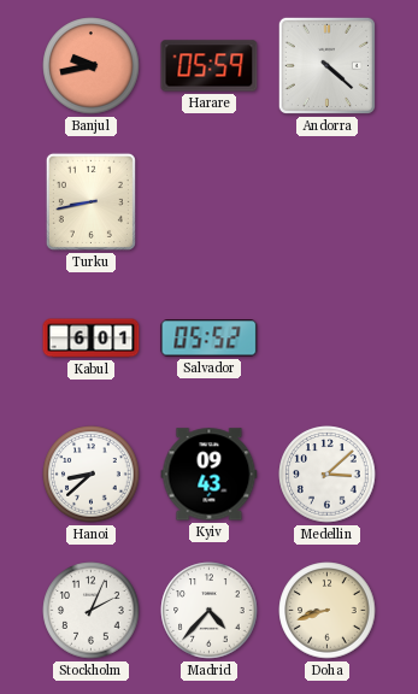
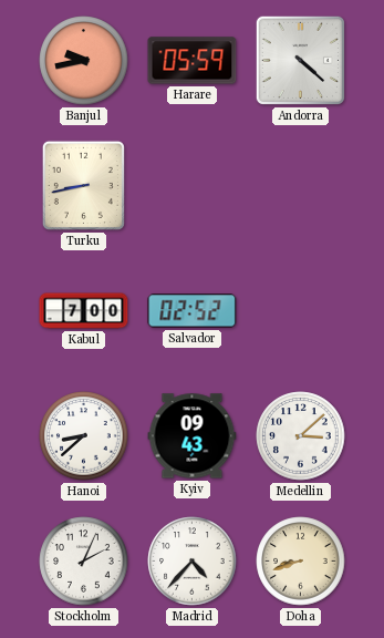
Kabul: 6:01 -> 7:00 (84, 311)
Salvador: 05:52 -> 02:52 (193, 311)
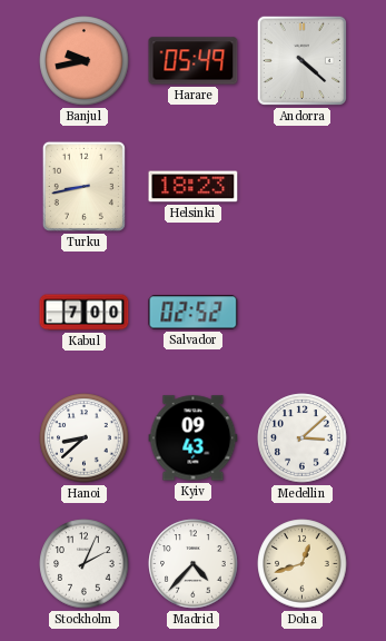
Harare: 05:59 -> 05:49 (194, 61)
Helsinki: none -> 18:23 (194, 187)
Doha: 8:42 -> 12:42 (303, 564)
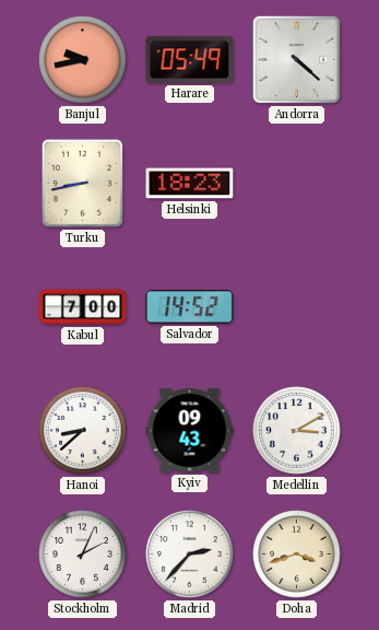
Salvador: 02:52 -> 14:52 (190, 307)
Medellin: 3:08 -> 3:10 (297, 431)
Madrid: 4:37 -> 2:37 (190, 555)
Doha: 12:42 -> 3:42 (297, 555)
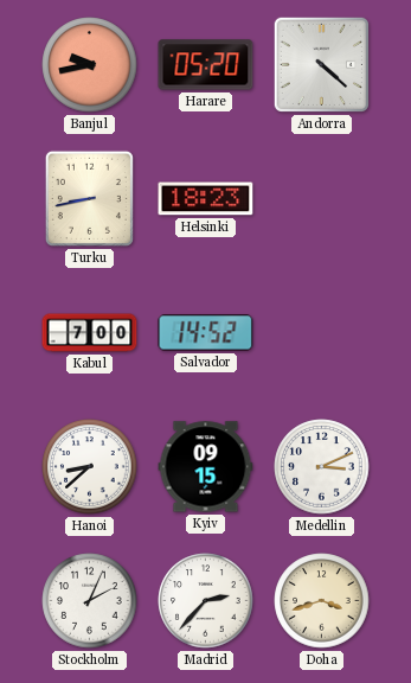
Harare: 05:49 -> 05:20 (206, 65)
Kyiv: 09:43 -> 09:15 (206, 467)
Medellin: 3:10 -> 3:11 (322, 467)
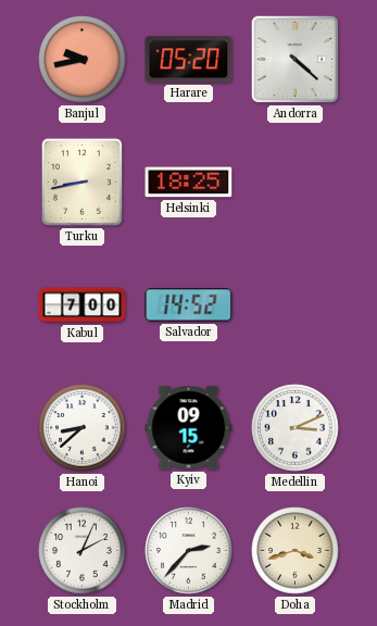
Helsinki: 18:23 -> 18:25 (189, 183)
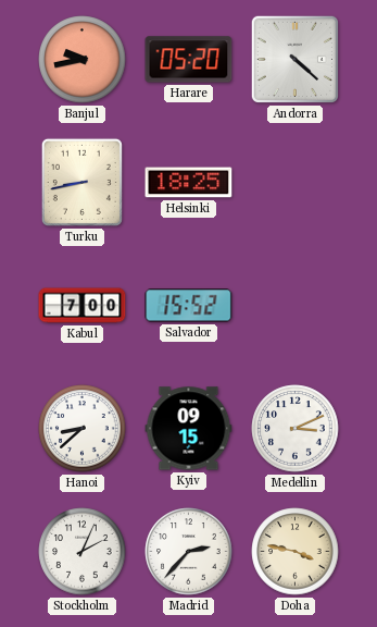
Salvador: 14:52 -> 15:52 (189, 306)
Doha: 3:42 -> 3:47 (296, 552)
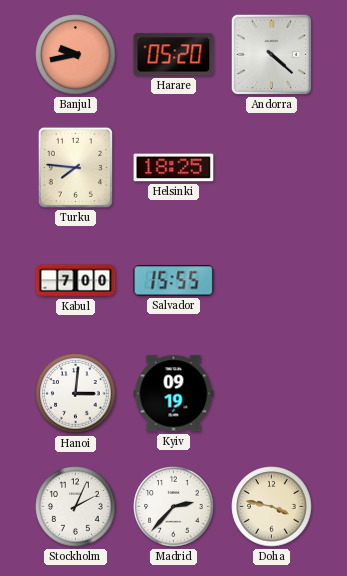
Turku: 8:43 -> 7:46 (75, 167)
Salvador: 15:52 -> 15:55 (174, 281)
Hanoi: 8:38 -> 3:01 (76, 394)
Kyiv: 09:15 -> 09:19 (174, 394)
Medellin: 3:11 -> none (296, 429)
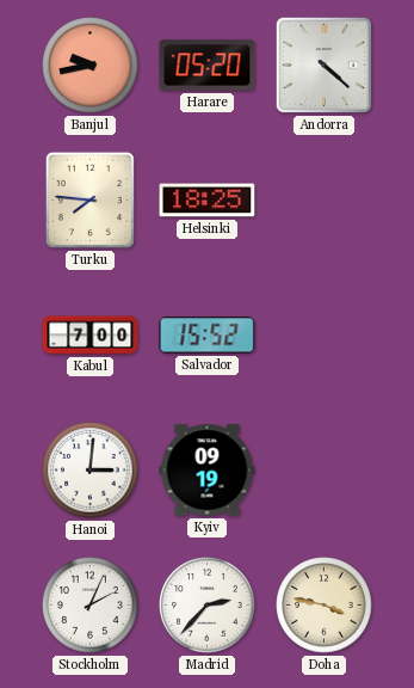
Salvador: 15:55 -> 15:52 (208, 336)
